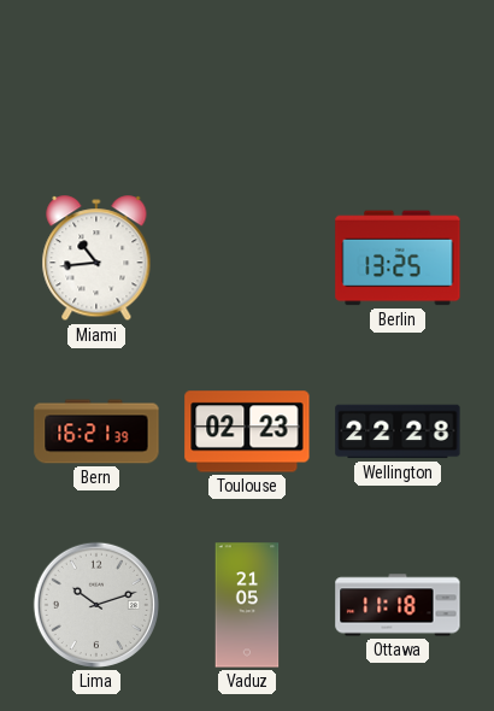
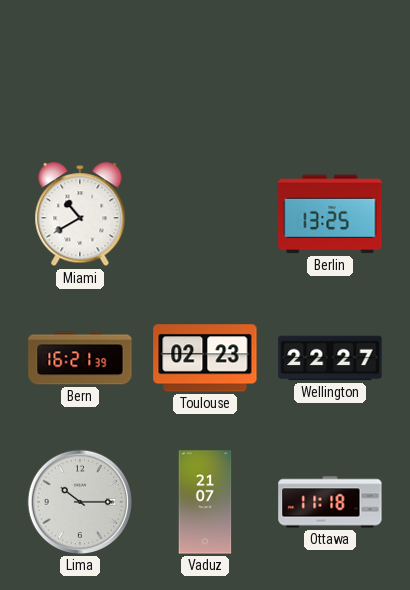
Miami: 10:44 -> 10:40 (80, 215)
Wellington: 22:28 -> 22:27 (330, 358)
Lima: 10:12 -> 10:15 (80, 502)
Vaduz: 21:05 -> 21:07 (205, 502)
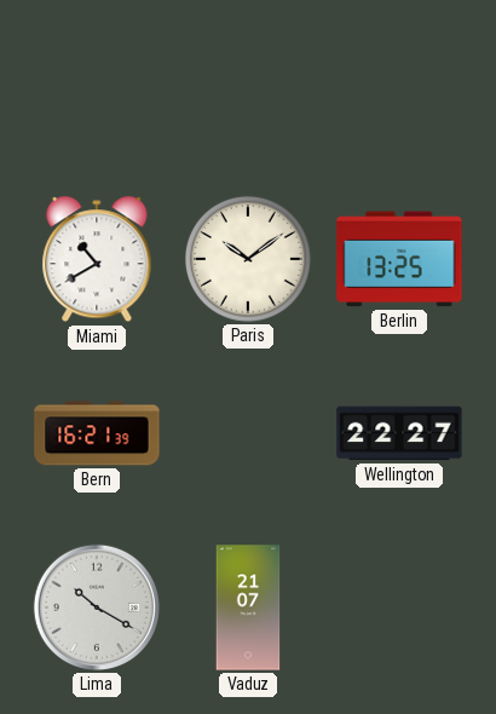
Paris: none -> 10:09 (248, 259)
Toulouse: 02:23 -> none (205, 358)
Lima: 10:15 -> 10:20 (97, 608)
Ottawa: 11:18 -> none (330, 502)
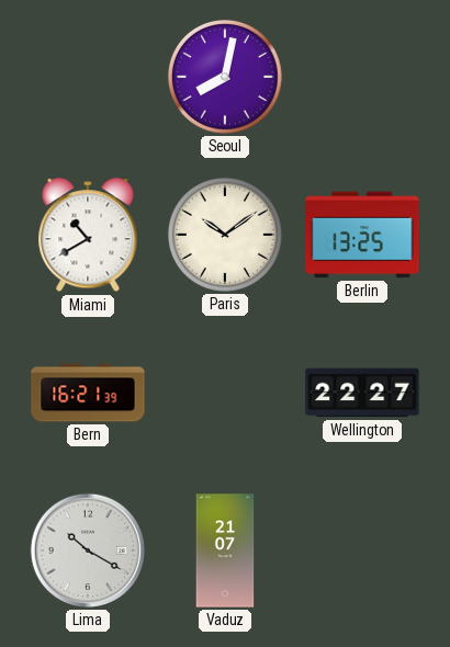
Seoul: none -> 8:02 (225, 77)
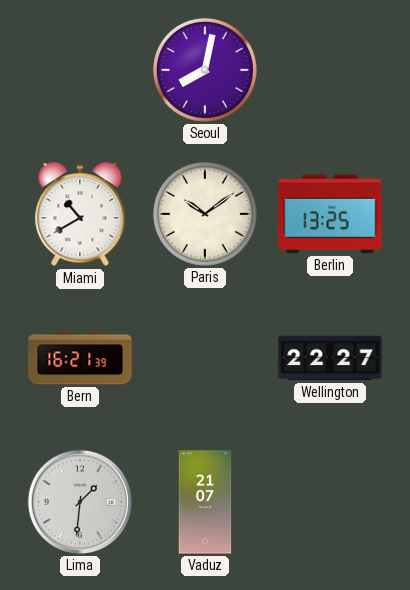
Lima: 10:20 -> 1:31 (80, 502)
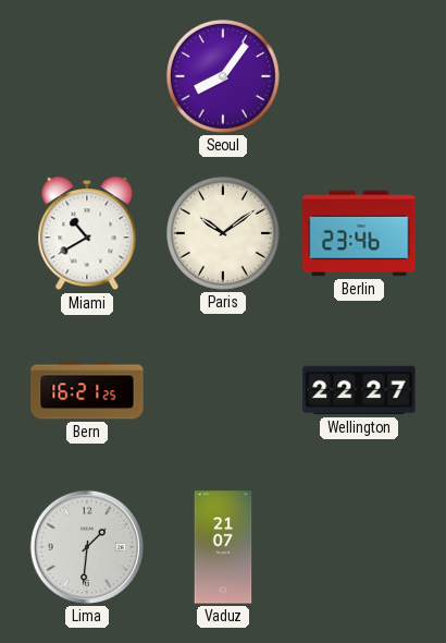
Seoul: 8:02 -> 8:06 (223, 76)
Berlin: 13:25 -> 23:46 (359, 233)
Bern: 16:21:39 -> 16:21:25 (87, 390)
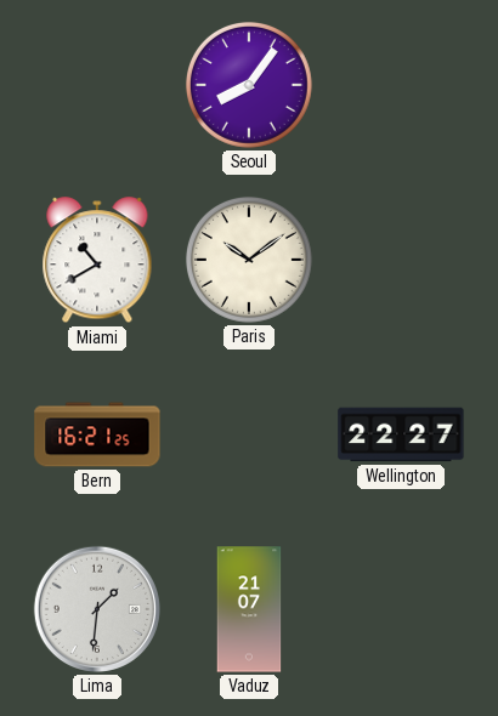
Berlin: 23:46 -> none (359, 233)
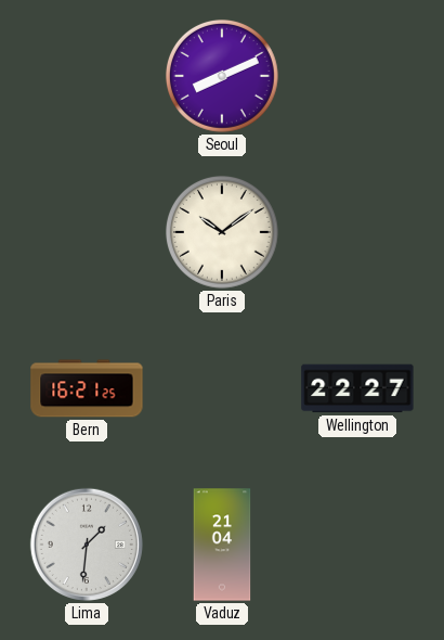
Seoul: 8:06 -> 8:11 (222, 76)
Miami: 10:40 -> none (97, 261)
Vaduz: 21:07 -> 21:04 (222, 545)
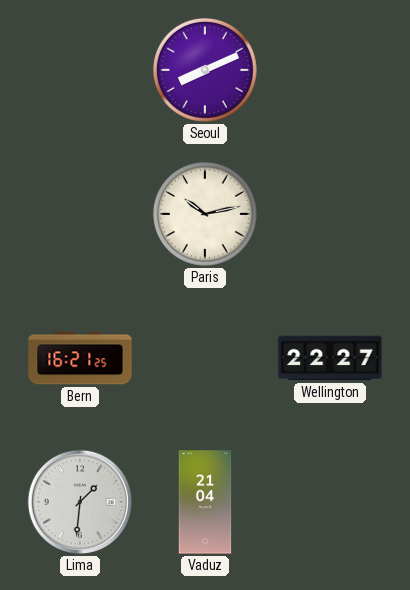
Paris: 10:09 -> 10:13 (205, 214)
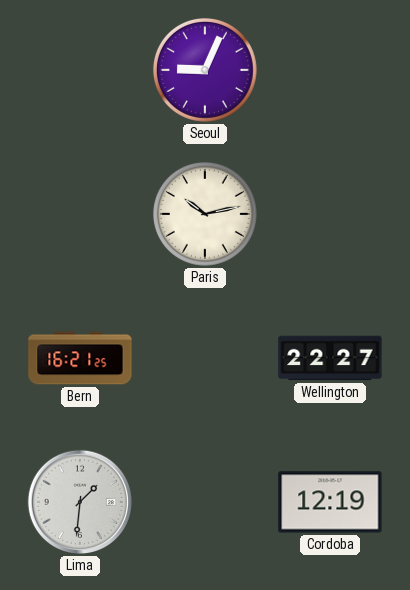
Seoul: 8:11 -> 9:04 (205, 70)
Vaduz: 21:04 -> none (205, 502)
Cordoba: none -> 12:19 (330, 502)
